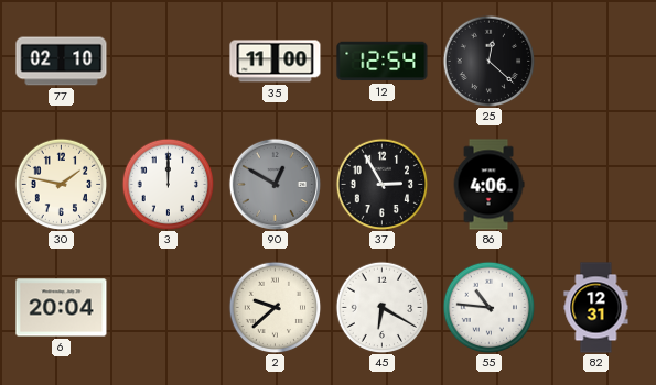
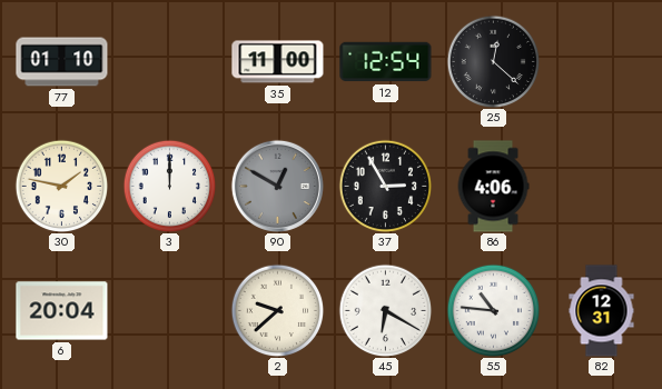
77: 02:10 -> 01:10 (62, 62)
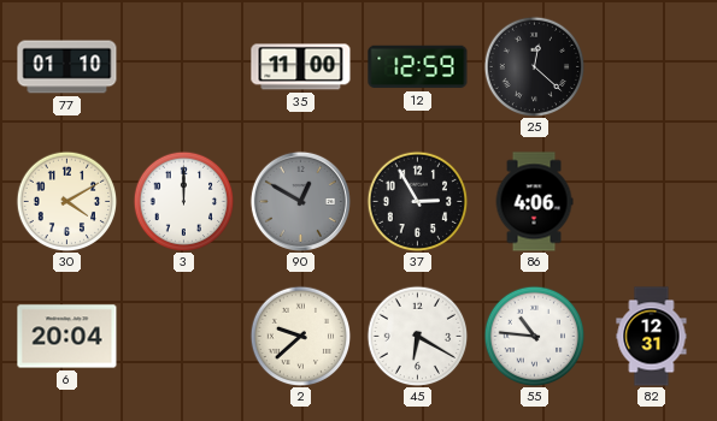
12: 12:54 -> 12:59 (418, 67)
30: 1:47 -> 4:10 (66, 201)
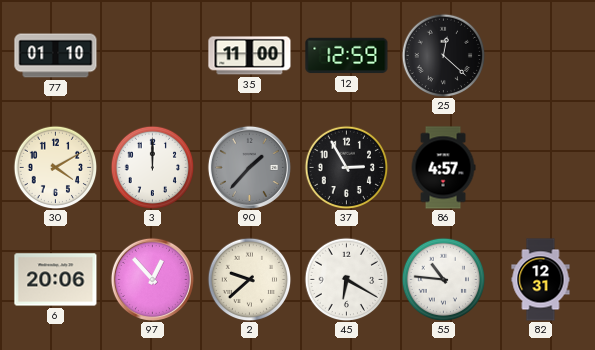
90: 12:50 -> 1:37 (249, 167)
86: 4:06 -> 4:57 (443, 168)
6: 20:04 -> 20:06 (56, 280)
97: none -> 12:53 (152, 279)
